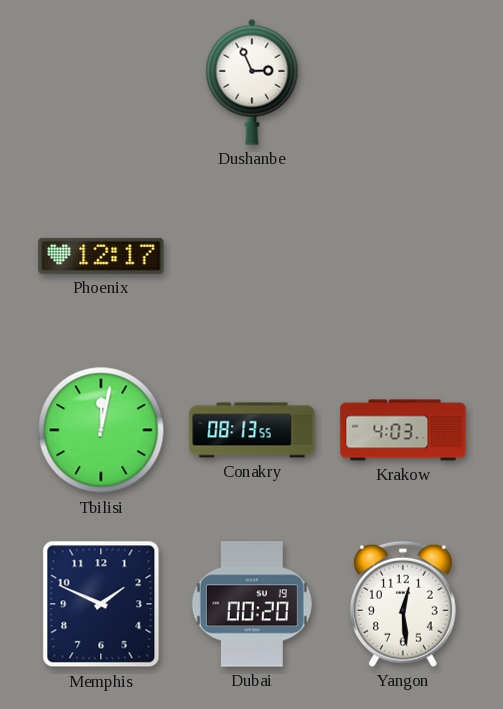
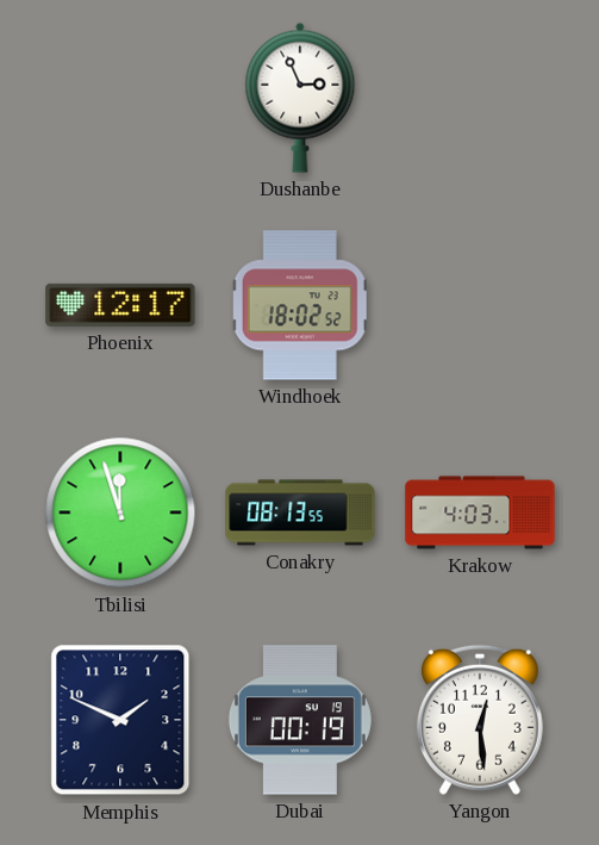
Windhoek: none -> 18:02 (300, 305)
Tbilisi: 12:02 -> 11:57 (120, 512)
Dubai: 00:20 -> 00:19 (300, 720)
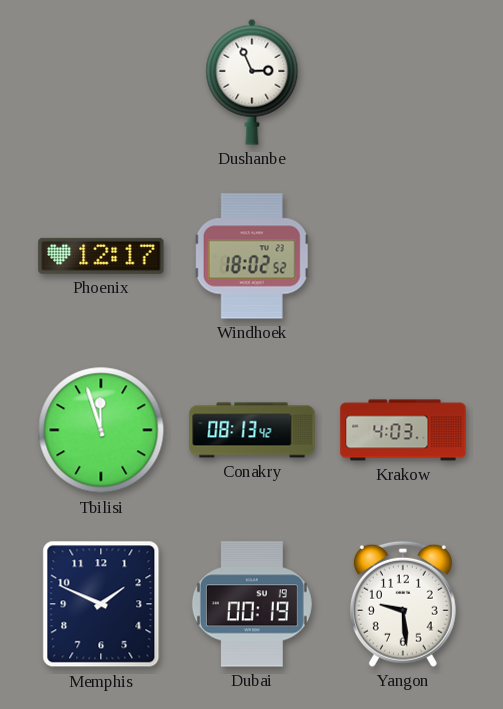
Conakry: 08:13:55 -> 08:13:42 (252, 430)
Yangon: 12:29 -> 9:29 (403, 604)
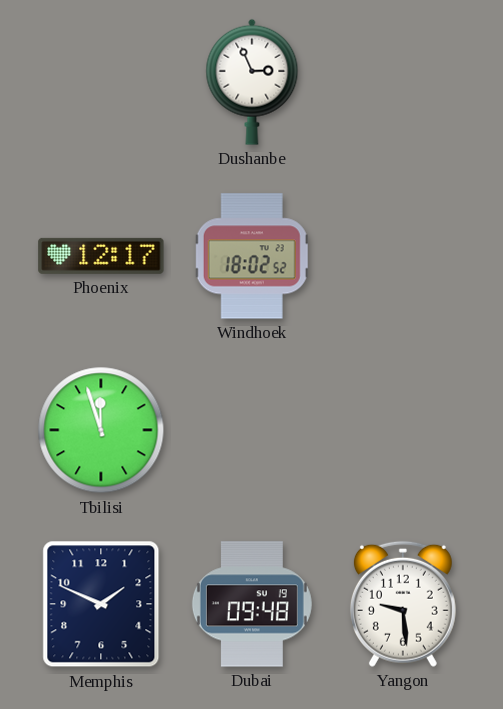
Conakry: 08:13 -> none (252, 430)
Krakow: 4:03 -> none (403, 430)
Dubai: 00:19 -> 09:48 (252, 604)
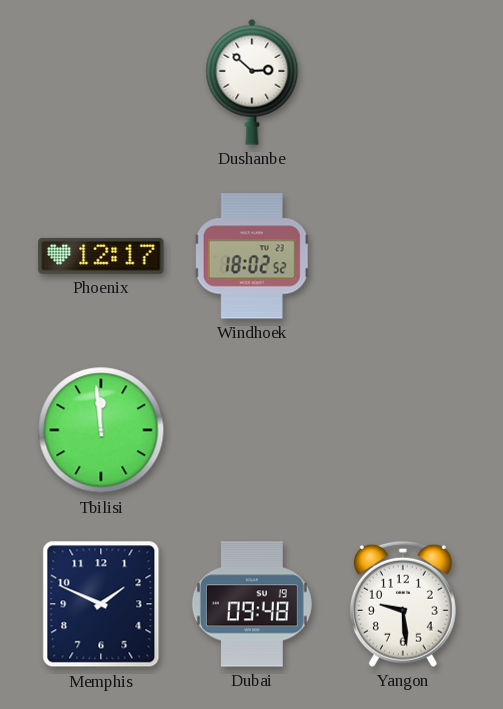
Dushanbe: 2:56 -> 2:52 (252, 82)
Tbilisi: 11:57 -> 11:59 (101, 430)
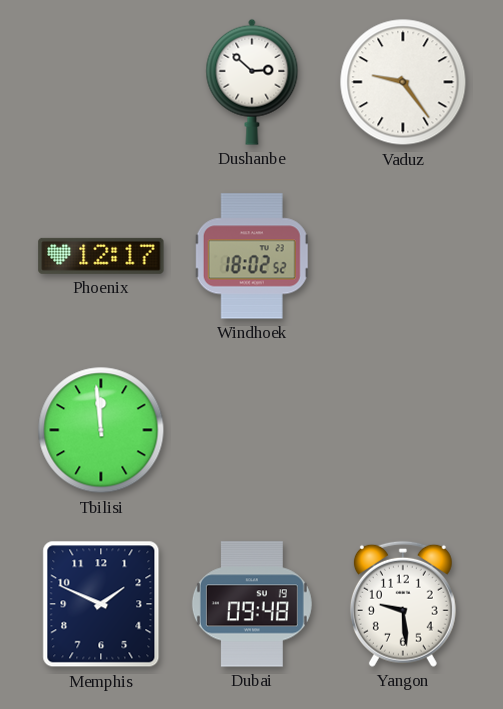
Vaduz: none -> 9:24 (403, 82)
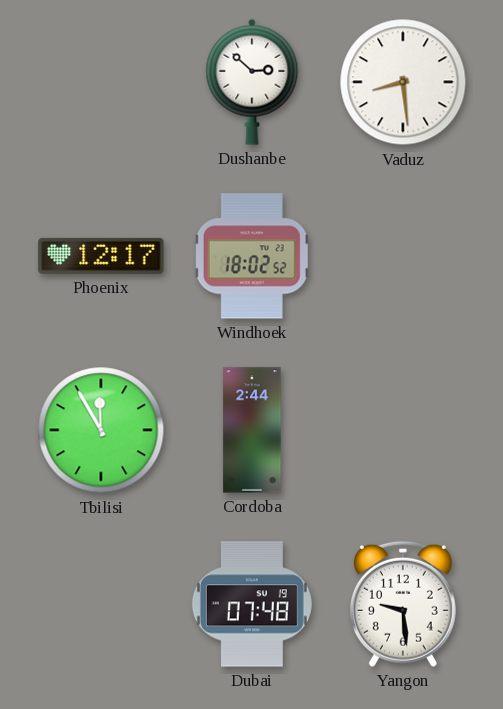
Vaduz: 9:24 -> 8:29 (403, 82)
Tbilisi: 11:59 -> 11:55 (101, 430)
Cordoba: none -> 2:44 (252, 430)
Memphis: 1:49 -> none (101, 604)
Dubai: 09:48 -> 07:48 (252, 604)
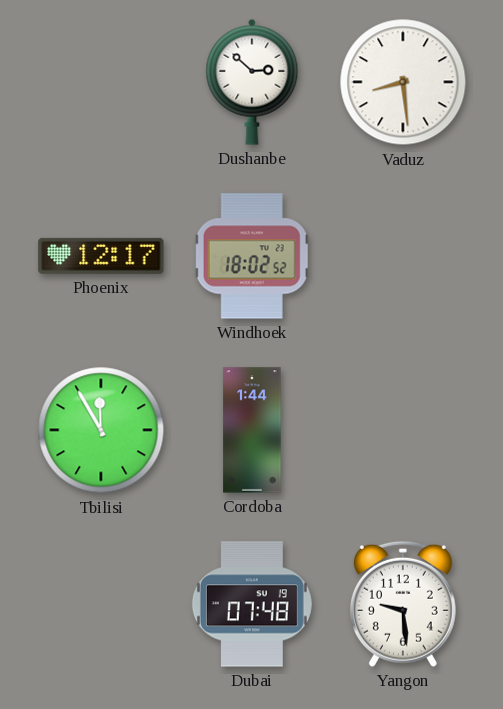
Cordoba: 2:44 -> 1:44 (252, 430)
